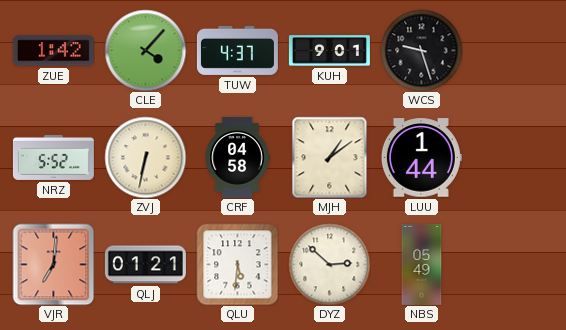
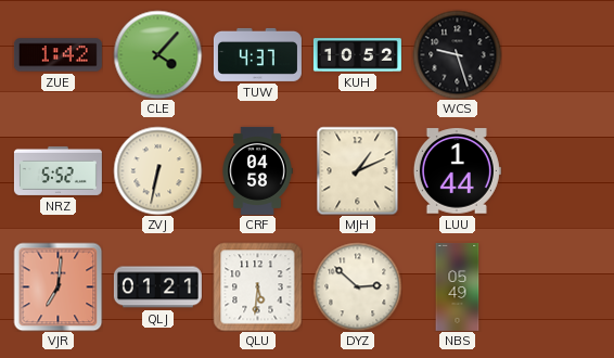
KUH: 9:01 -> 10:52 (357, 55)
MJH: 1:09 -> 1:11 (358, 170)
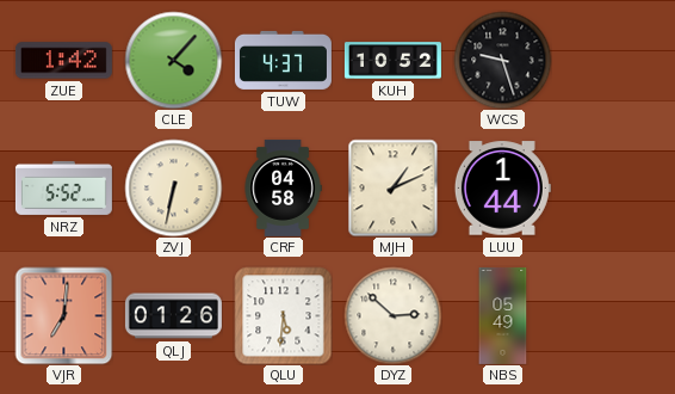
QLJ: 01:21 -> 01:26 (173, 316)
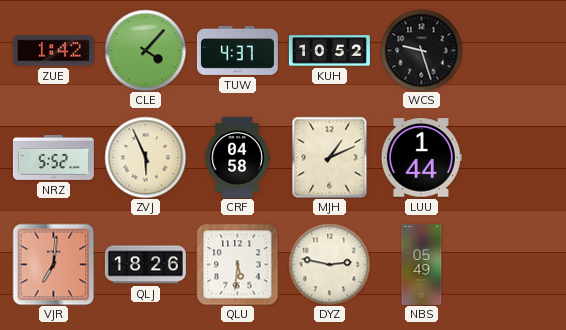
ZVJ: 6:32 -> 5:56 (145, 157)
QLJ: 01:26 -> 18:26 (145, 265)
DYZ: 2:52 -> 2:47 (329, 264)
